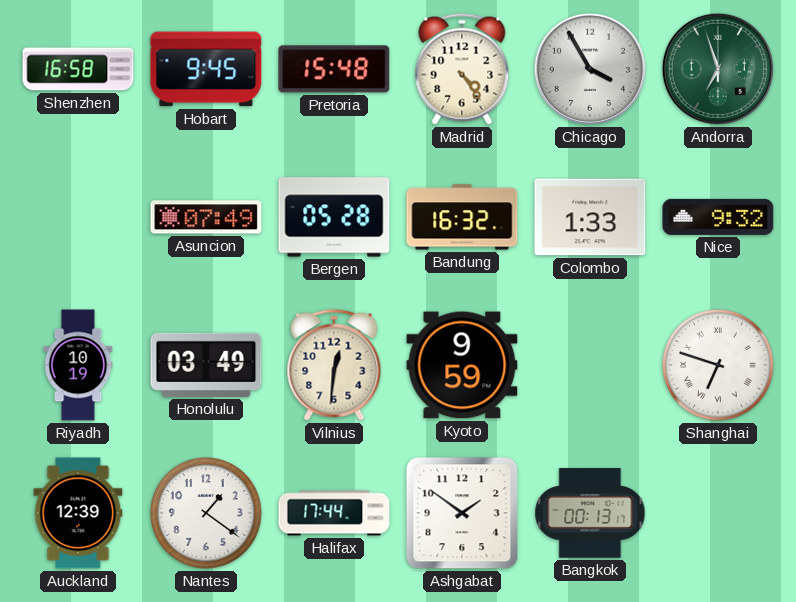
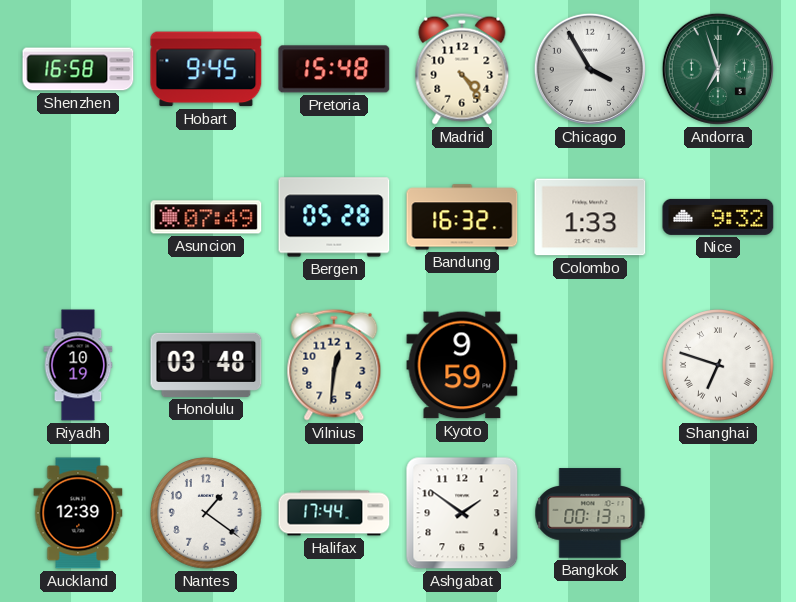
Honolulu: 03:49 -> 03:48 (206, 365)
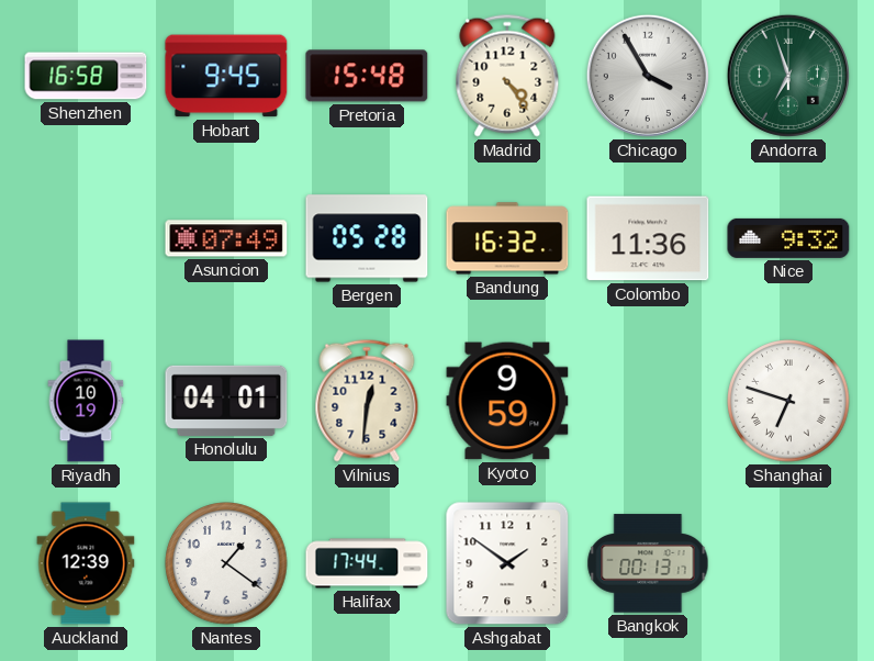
Colombo: 1:33 -> 11:36 (648, 238)
Honolulu: 03:48 -> 04:01 (226, 401)
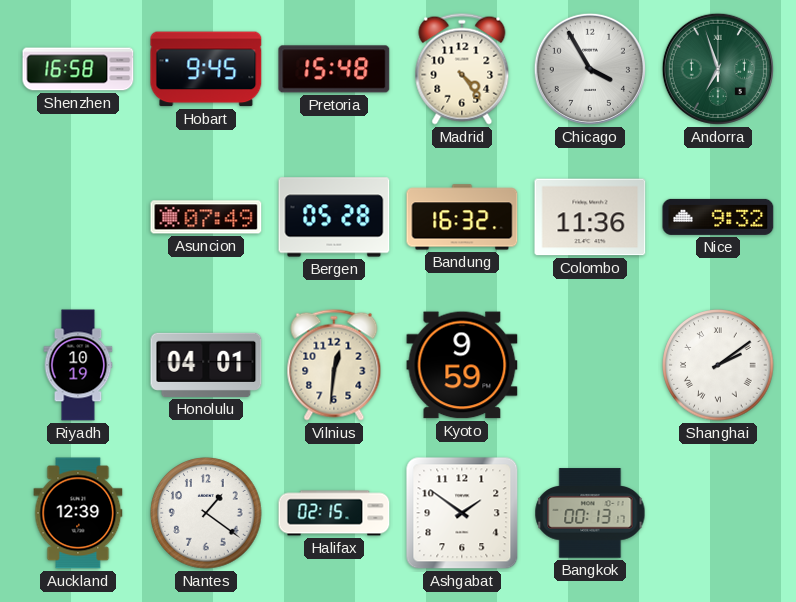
Shanghai: 6:48 -> 2:09 (718, 365)
Halifax: 17:44 -> 02:15 (334, 513)
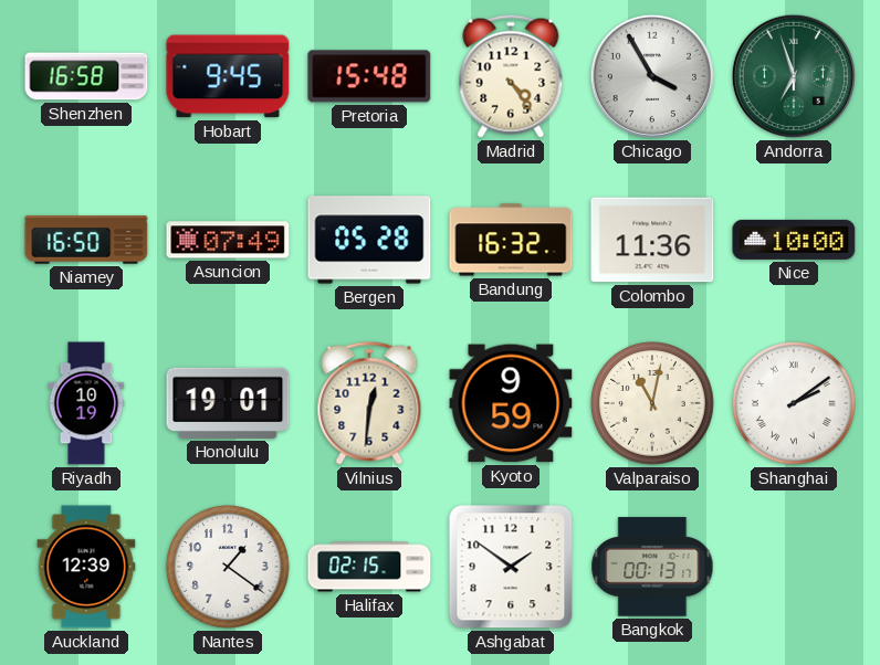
Niamey: none -> 16:50 (86, 240)
Nice: 9:32 -> 10:00 (794, 240)
Honolulu: 04:01 -> 19:01 (228, 403)
Valparaiso: none -> 11:02 (652, 403)
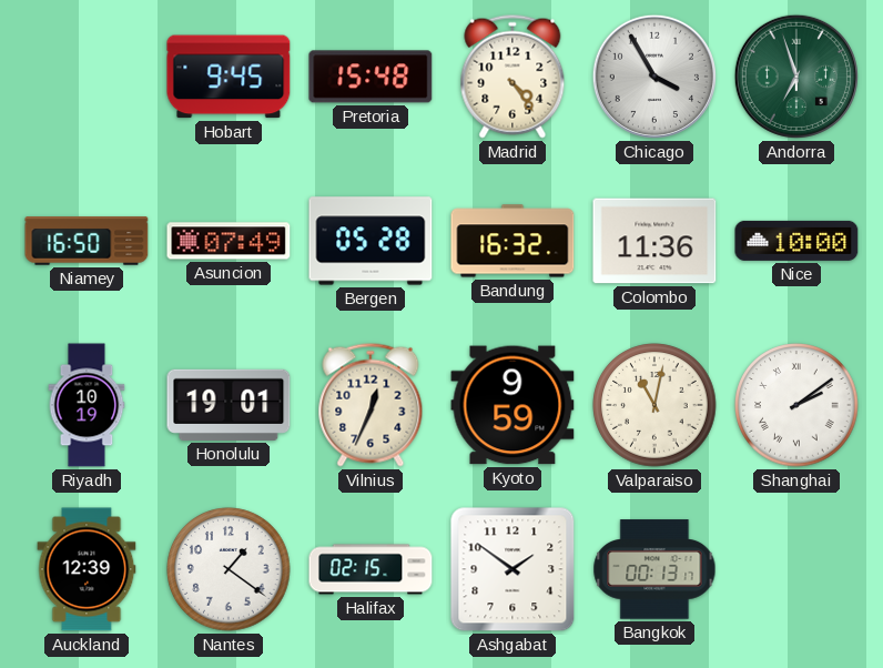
Shenzhen: 16:58 -> none (86, 76)
Vilnius: 12:31 -> 12:34 (371, 405)
